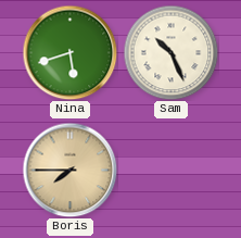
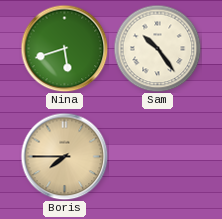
Sam: 10:26 -> 10:24 (157, 48)
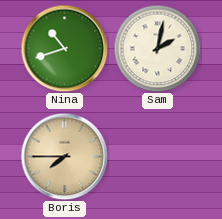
Nina: 5:42 -> 10:42 (64, 48)
Sam: 10:24 -> 2:02 (157, 48)
